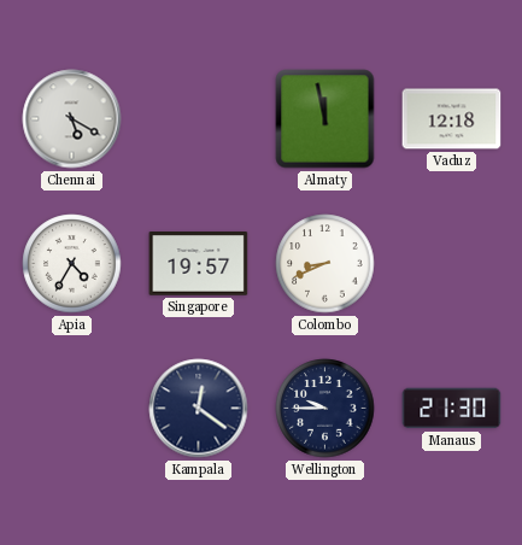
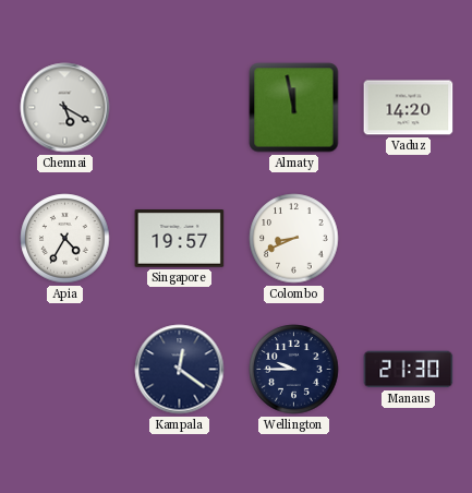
Vaduz: 12:18 -> 14:20 (409, 108)
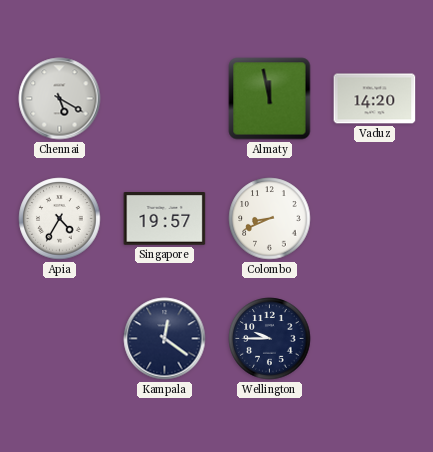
Manaus: 21:30 -> none (409, 370)
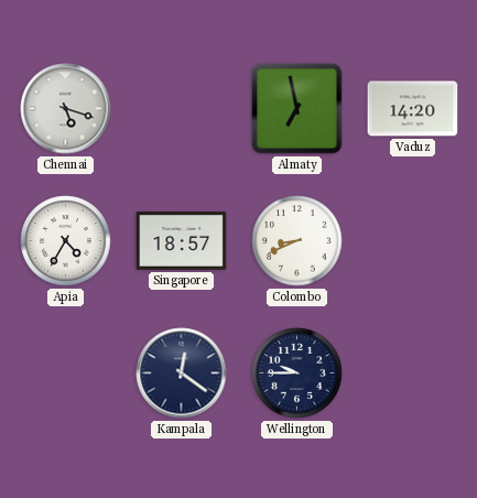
Chennai: 5:20 -> 5:18 (66, 109)
Almaty: 11:58 -> 6:58 (297, 109)
Singapore: 19:57 -> 18:57 (182, 241)
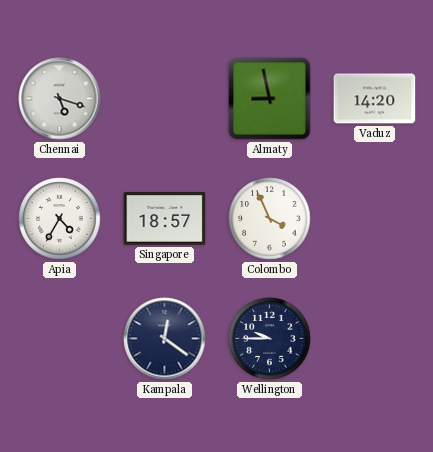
Almaty: 6:58 -> 8:58 (270, 99)
Colombo: 8:41 -> 3:56 (270, 219)
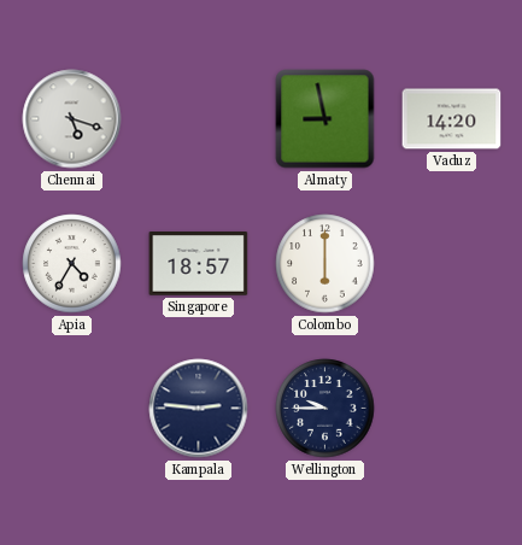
Colombo: 3:56 -> 6:00 (325, 264)
Kampala: 12:21 -> 2:46 (199, 409)
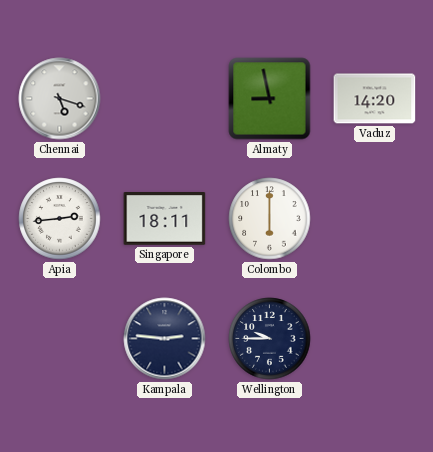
Apia: 4:35 -> 2:44 (60, 219)
Singapore: 18:57 -> 18:11 (165, 219)
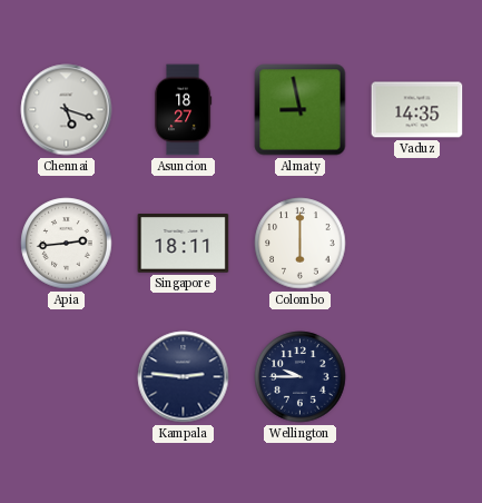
Asuncion: none -> 18:27 (183, 110)
Vaduz: 14:20 -> 14:35 (417, 110)
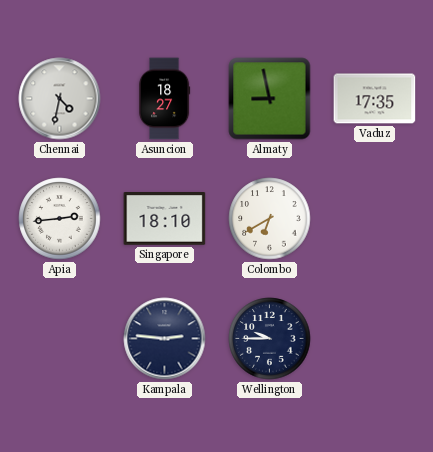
Chennai: 5:18 -> 4:32 (60, 99)
Vaduz: 14:35 -> 17:35 (375, 99)
Singapore: 18:11 -> 18:10 (165, 219)
Colombo: 6:00 -> 6:40 (270, 219)
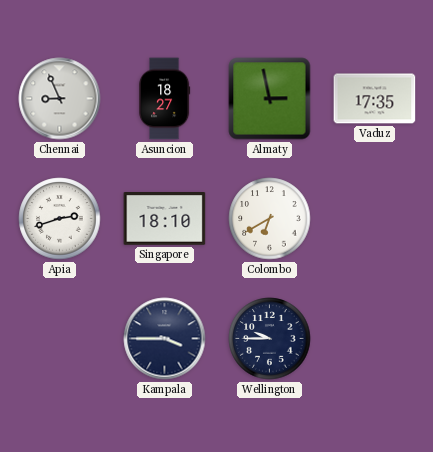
Chennai: 4:32 -> 8:56 (60, 99)
Almaty: 8:58 -> 2:58 (270, 99)
Apia: 2:44 -> 2:42 (60, 219)
Kampala: 2:46 -> 3:45 (165, 339)
